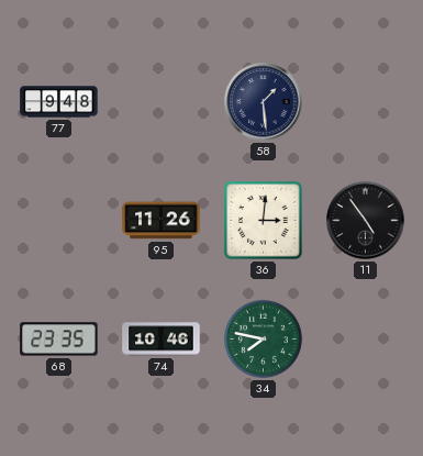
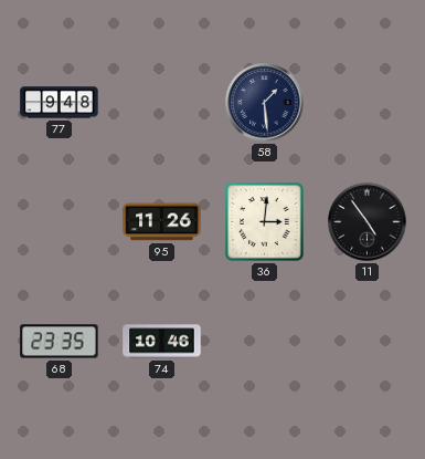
34: 7:47 -> none (263, 338)
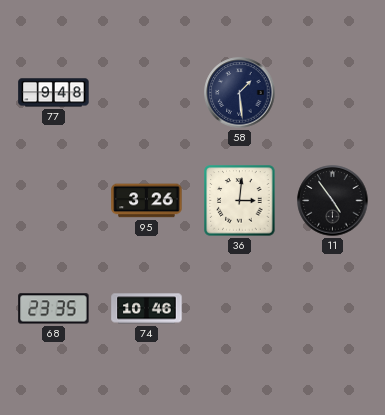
95: 11:26 -> 3:26 (147, 201)
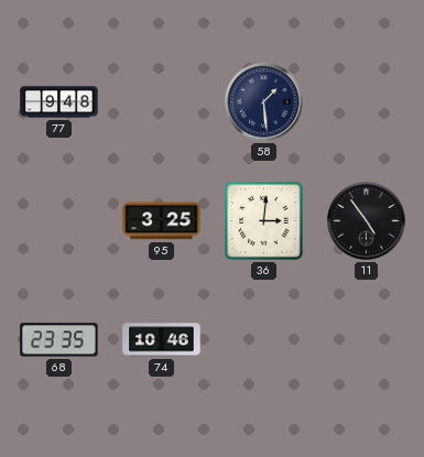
95: 3:26 -> 3:25 (162, 221)
